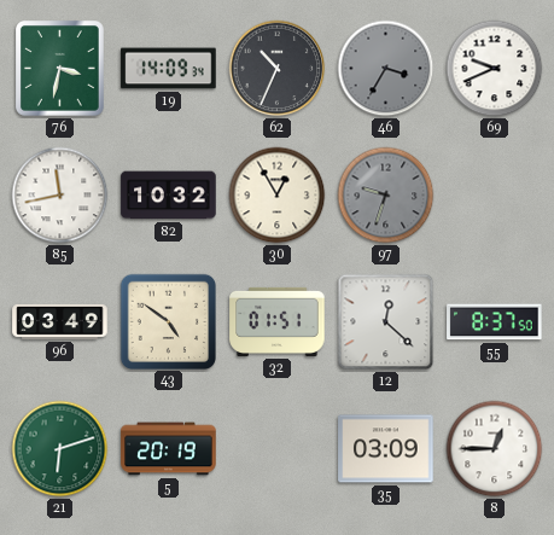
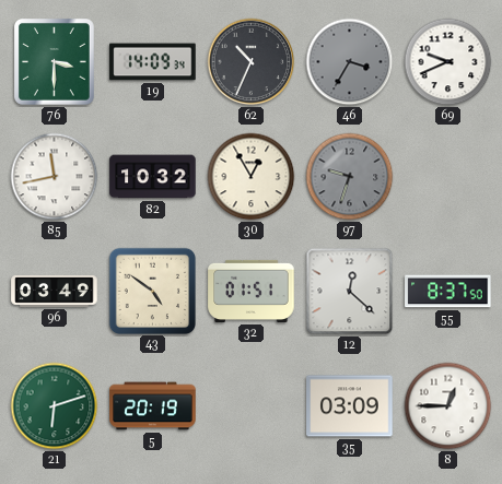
76: 3:32 -> 3:30 (55, 62)
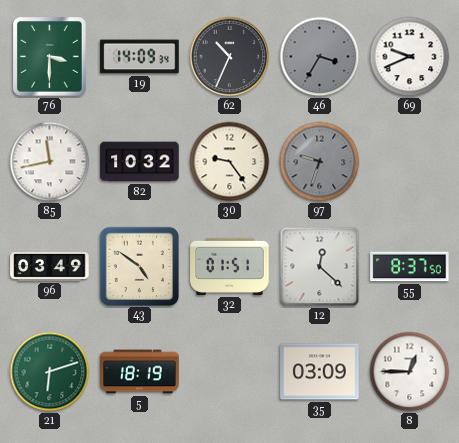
30: 12:55 -> 9:24 (230, 162)
5: 20:19 -> 18:19 (140, 372)
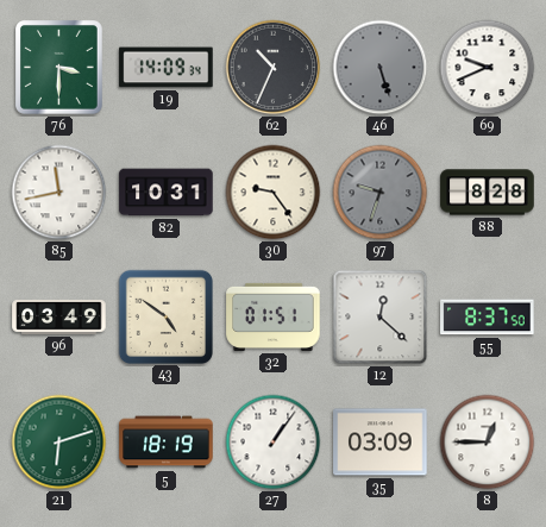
46: 3:35 -> 5:27 (381, 68)
82: 10:32 -> 10:31 (167, 193)
88: none -> 8:28 (488, 193)
27: none -> 1:06 (274, 443)
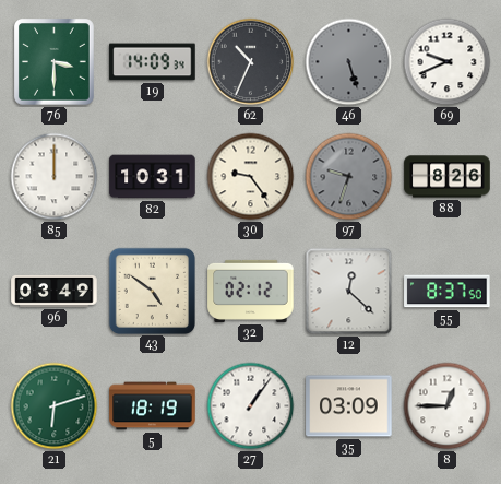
85: 11:43 -> 12:00 (55, 177)
88: 8:28 -> 8:26 (448, 177)
32: 01:51 -> 02:12 (251, 291)
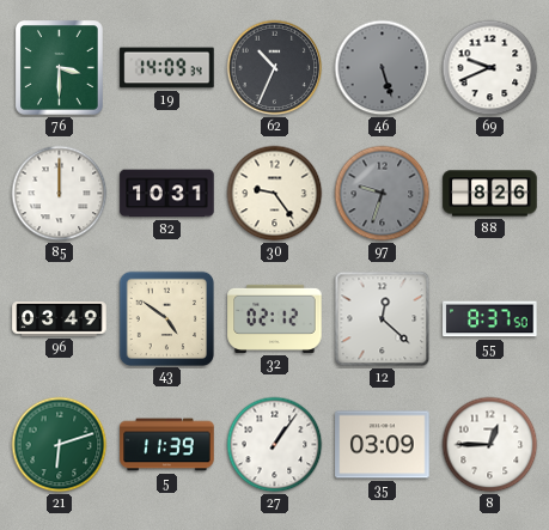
5: 18:19 -> 11:39 (167, 445)
